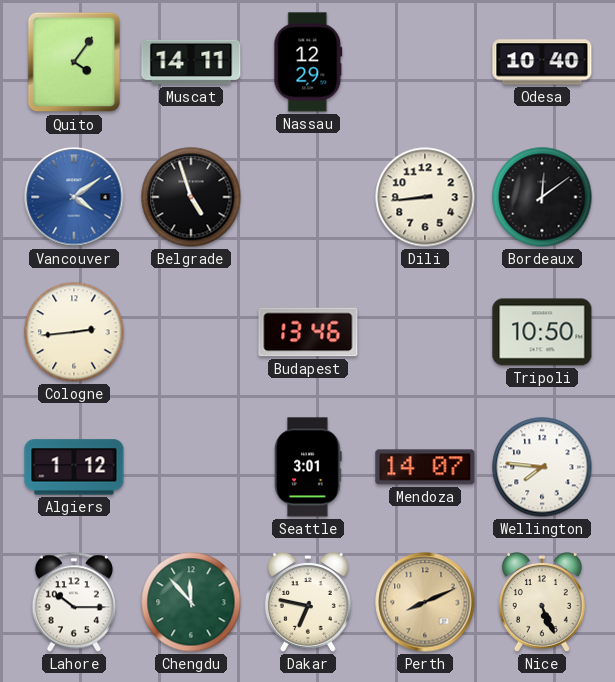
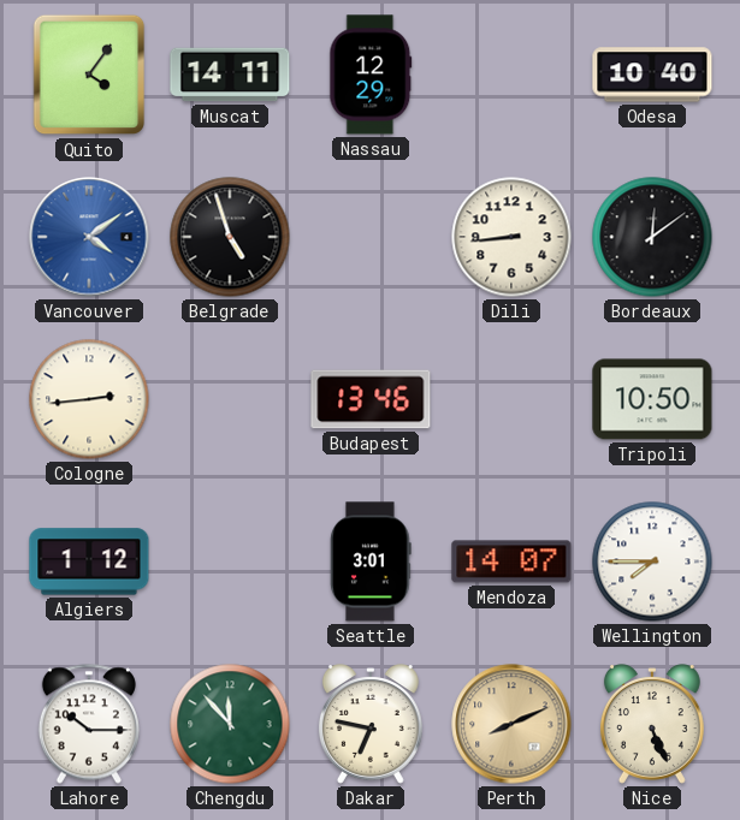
Wellington: 7:46 -> 7:45 (652, 561)
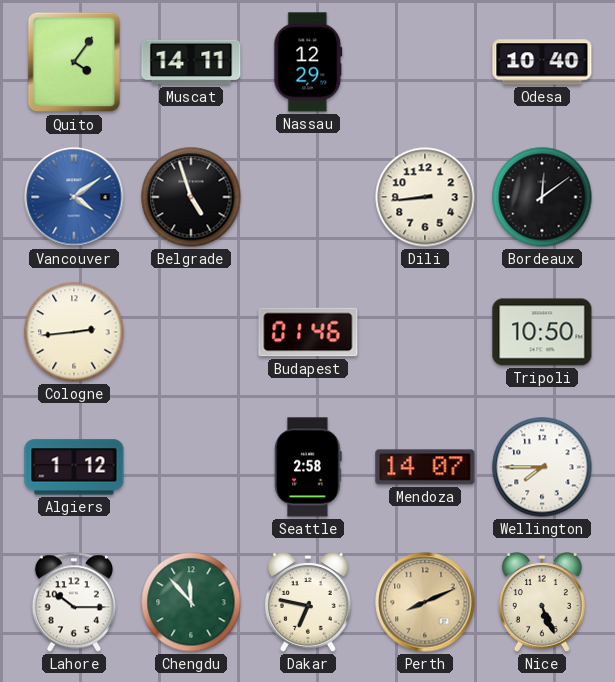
Budapest: 13:46 -> 01:46 (308, 332)
Seattle: 3:01 -> 2:58 (308, 467)
